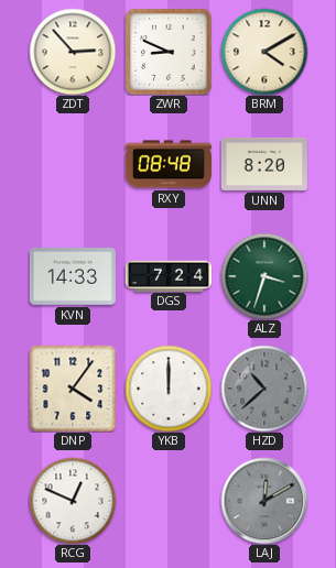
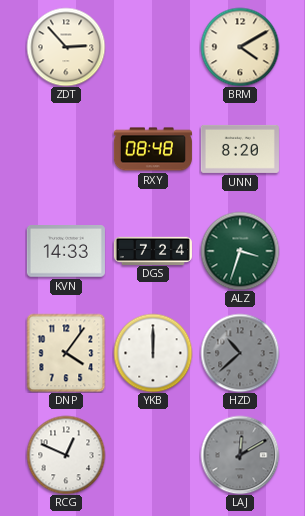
ZWR: 8:49 -> none (169, 52)
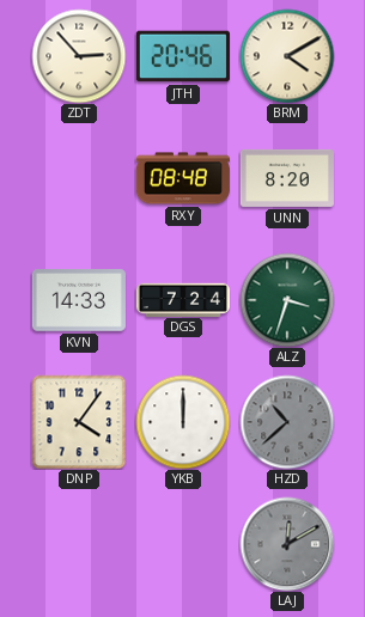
JTH: none -> 20:46 (183, 56)
RCG: 12:49 -> none (66, 455)
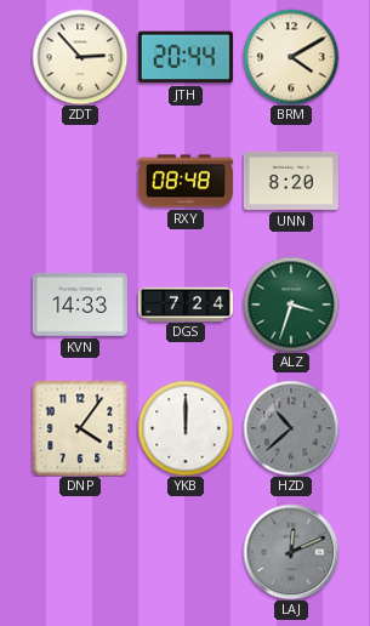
JTH: 20:46 -> 20:44 (186, 57)
LAJ: 12:10 -> 12:11 (291, 552)
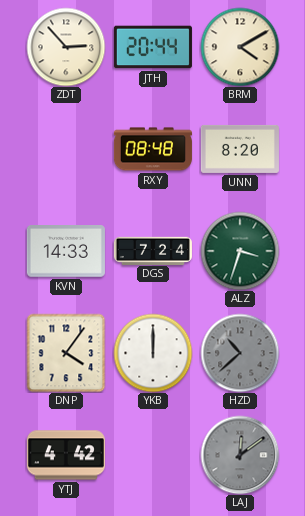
YTJ: none -> 4:42 (66, 455)
LAJ: 12:11 -> 12:09 (240, 455)
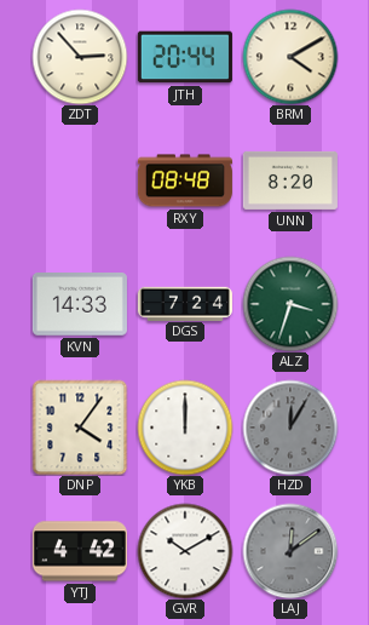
HZD: 10:38 -> 12:05 (290, 428)
GVR: none -> 10:10 (185, 551)
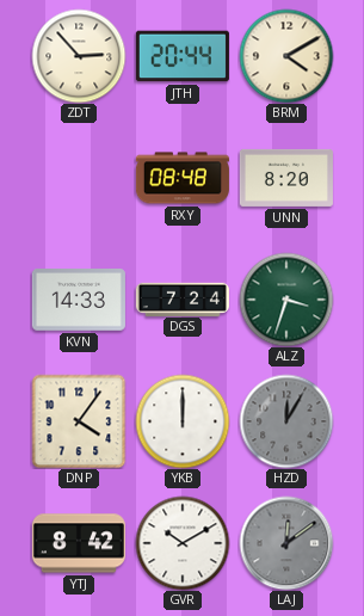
YTJ: 4:42 -> 8:42 (79, 543)
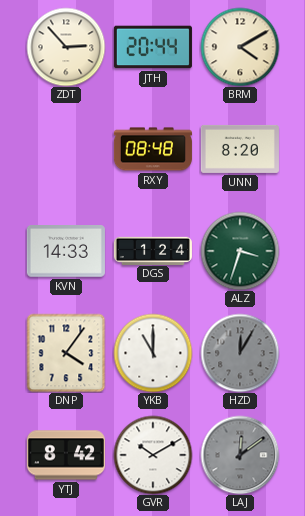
DGS: 7:24 -> 1:24 (153, 250)
YKB: 12:00 -> 11:00 (153, 353)
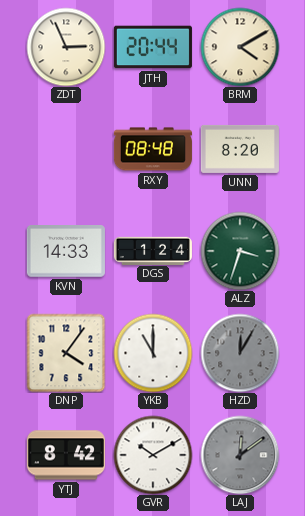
ZDT: 2:53 -> 2:56 (66, 47)
